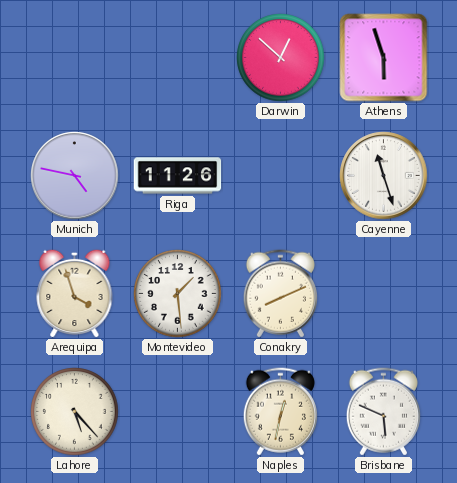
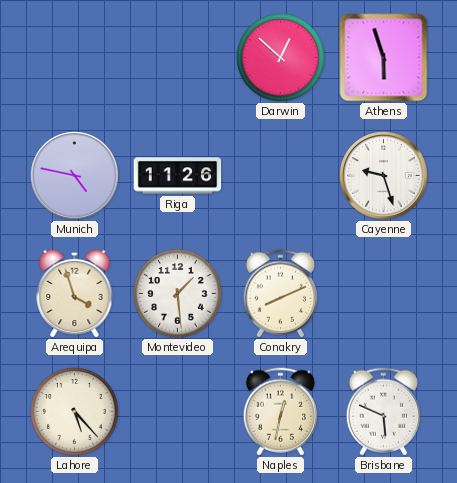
Cayenne: 11:27 -> 9:27 (384, 176)
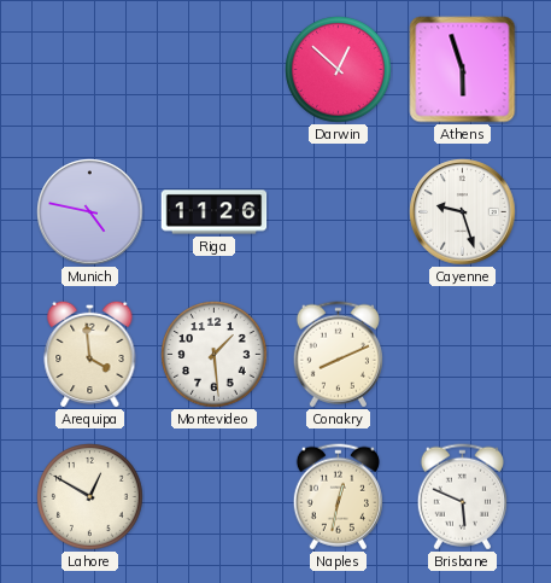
Arequipa: 3:57 -> 3:59 (90, 354)
Lahore: 5:23 -> 12:50 (90, 497)
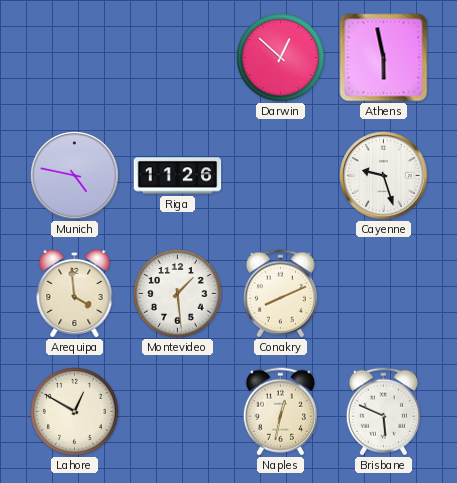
Athens: 5:57 -> 5:58 (384, 58)
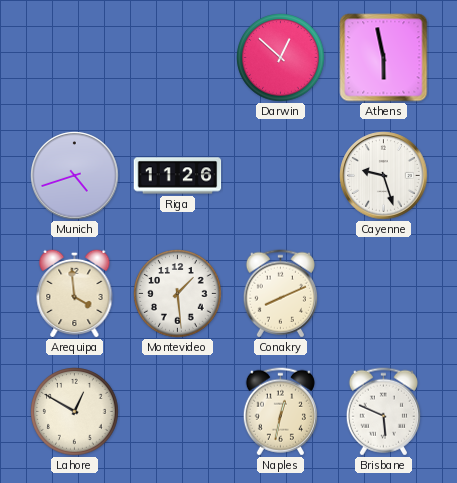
Munich: 4:47 -> 4:42 (75, 176)
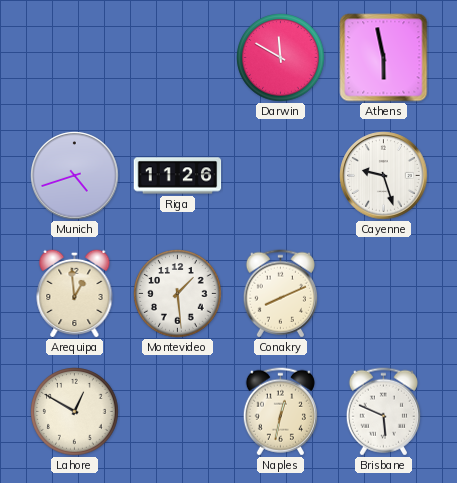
Darwin: 12:52 -> 11:50 (281, 58)
Arequipa: 3:59 -> 12:59 (75, 293)
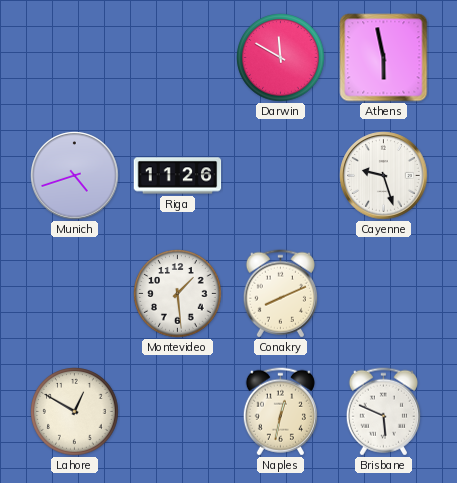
Arequipa: 12:59 -> none (75, 293)
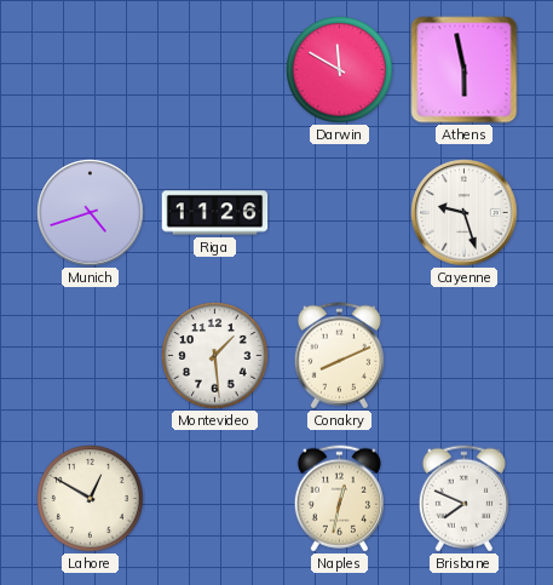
Brisbane: 5:49 -> 7:49 (463, 499)
